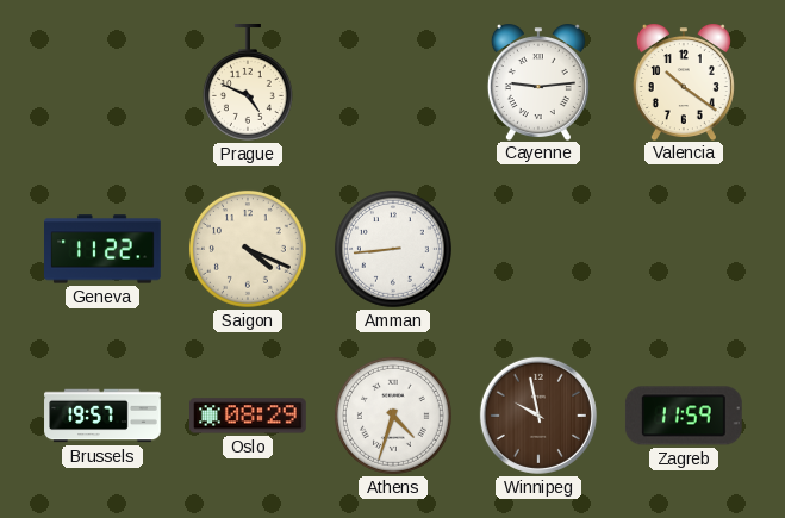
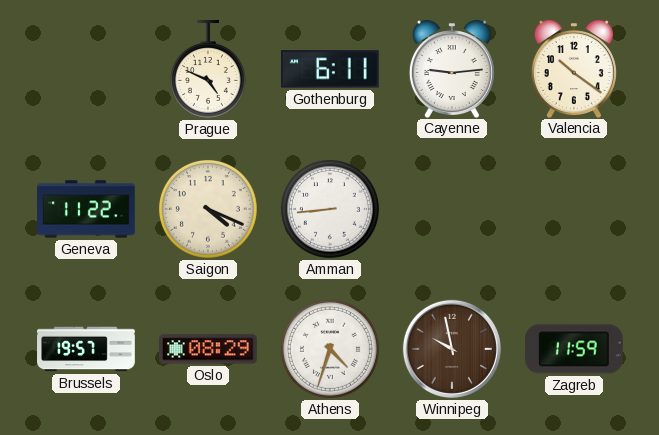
Gothenburg: none -> 6:11 (331, 69)
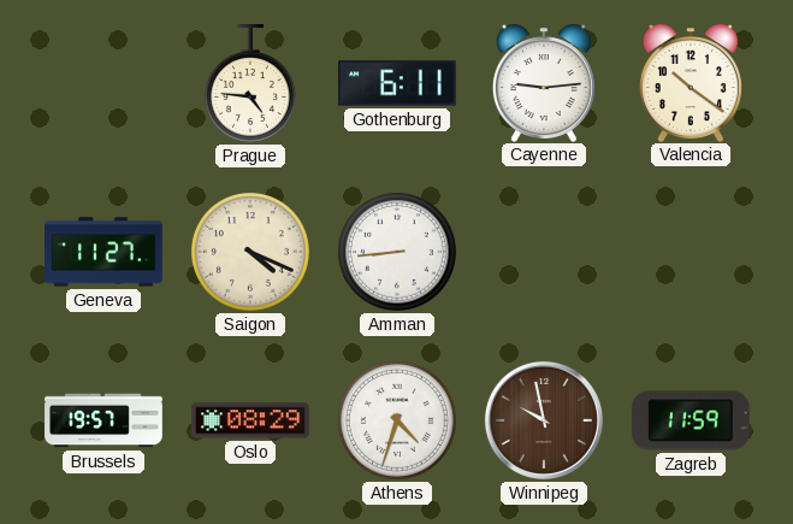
Prague: 4:49 -> 4:46 (250, 84)
Geneva: 11:22 -> 11:27 (103, 252)
